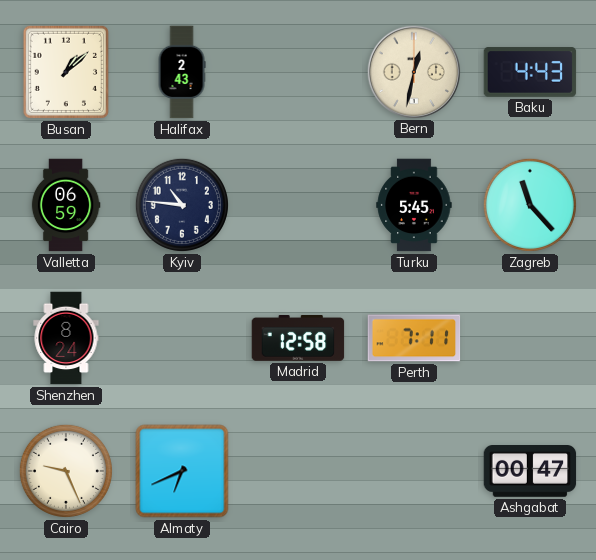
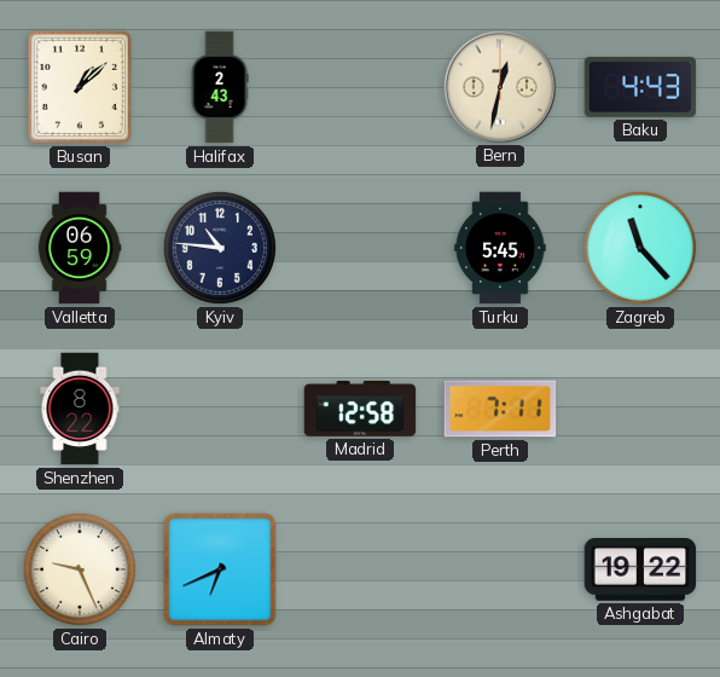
Shenzhen: 8:24 -> 8:22 (80, 409)
Ashgabat: 00:47 -> 19:22 (640, 571)
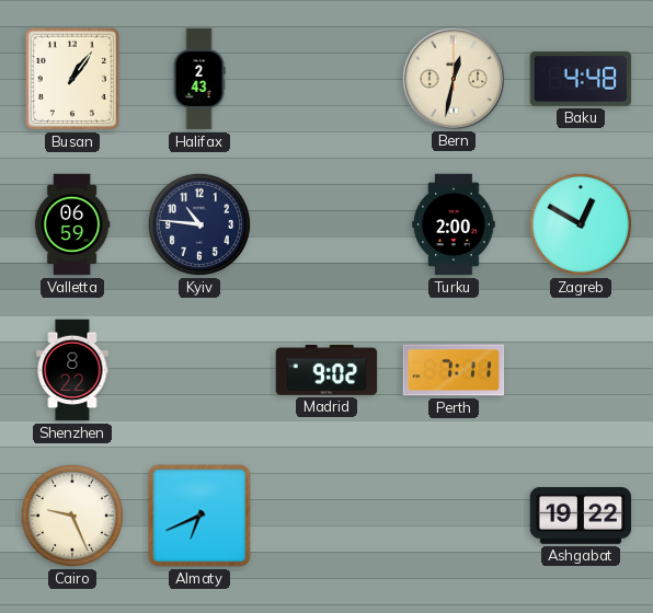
Busan: 1:08 -> 1:06 (72, 79)
Baku: 4:43 -> 4:48 (581, 79)
Turku: 5:45 -> 2:00 (454, 224)
Zagreb: 11:23 -> 12:50 (581, 224)
Madrid: 12:58 -> 9:02 (326, 371)
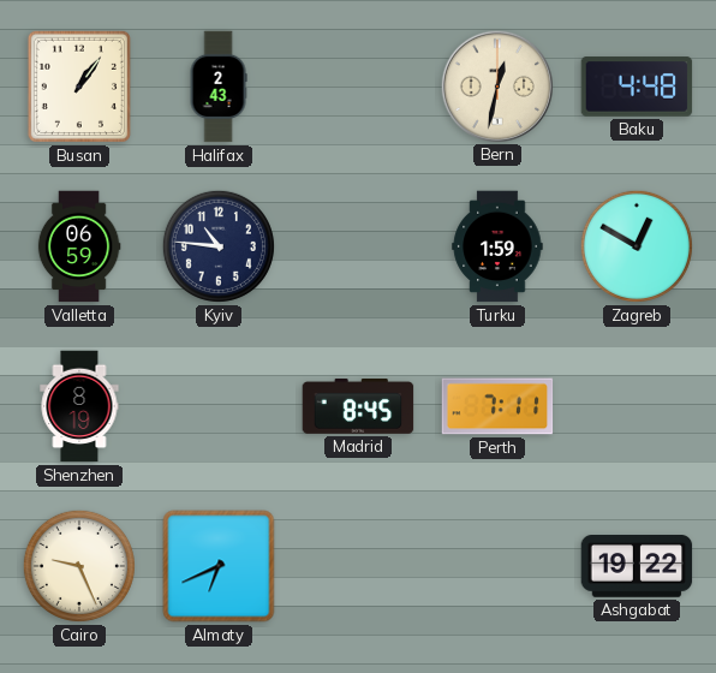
Turku: 2:00 -> 1:59 (497, 246)
Shenzhen: 8:22 -> 8:19 (79, 406)
Madrid: 9:02 -> 8:45 (358, 407)
